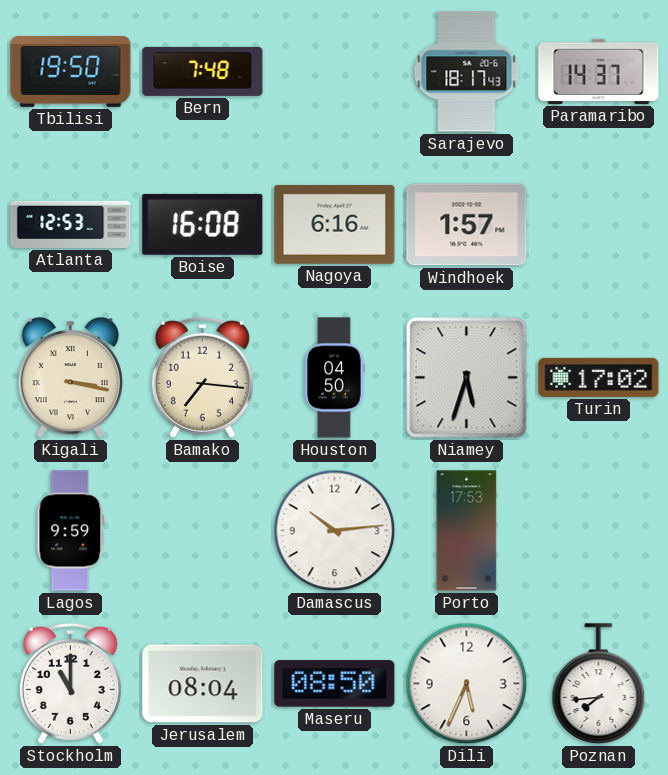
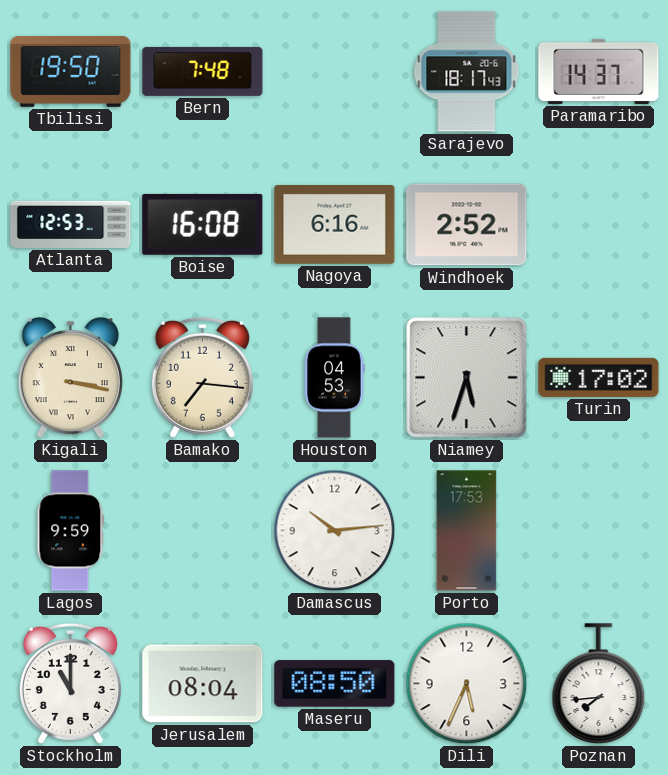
Windhoek: 1:57 -> 2:52 (467, 225)
Houston: 04:50 -> 04:53 (334, 378)
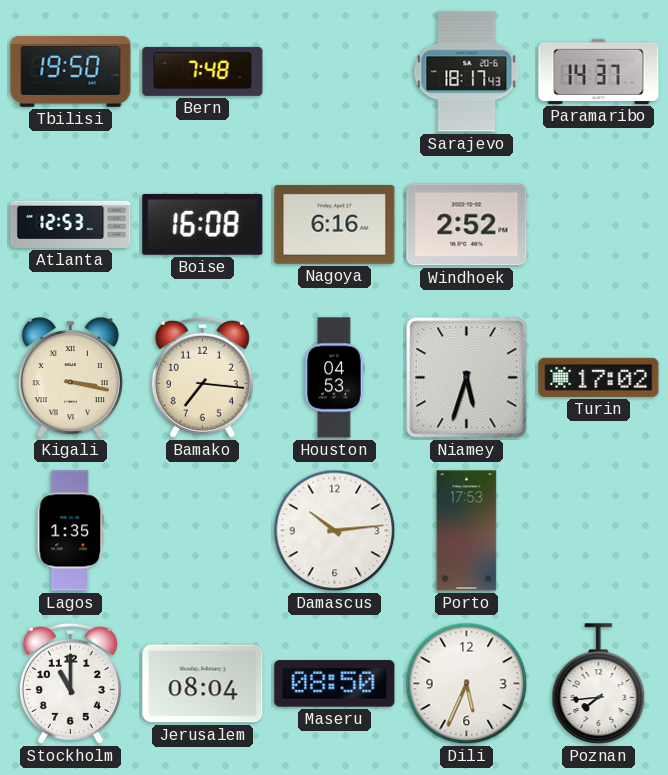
Lagos: 9:59 -> 1:35 (71, 531)
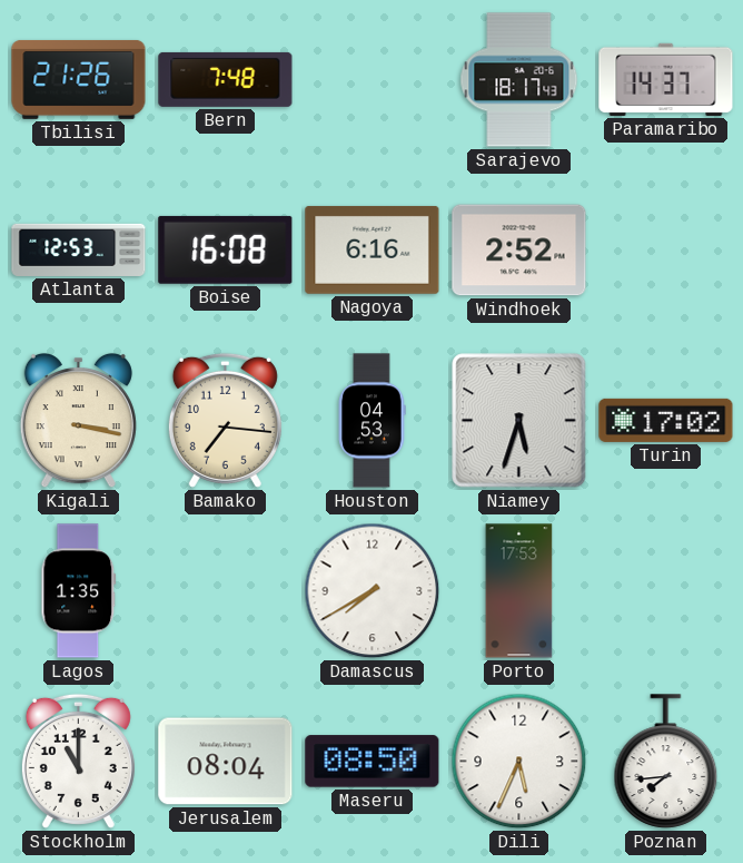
Tbilisi: 19:50 -> 21:26 (79, 79)
Damascus: 10:14 -> 7:40 (373, 591)
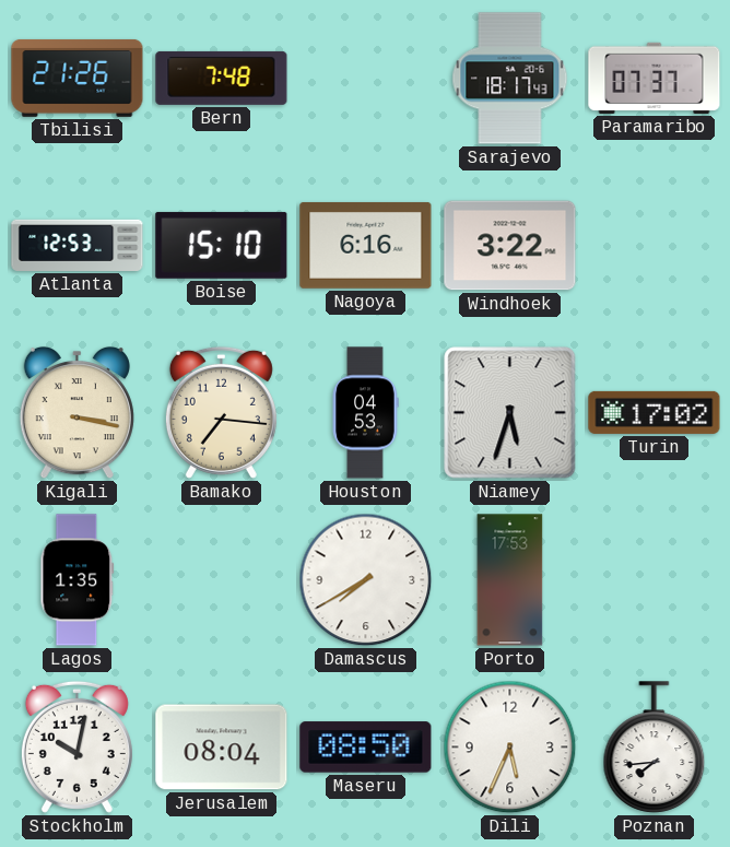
Paramaribo: 14:37 -> 07:37 (655, 78)
Boise: 16:08 -> 15:10 (222, 245)
Windhoek: 2:52 -> 3:22 (510, 246)
Stockholm: 11:00 -> 10:02 (76, 746)
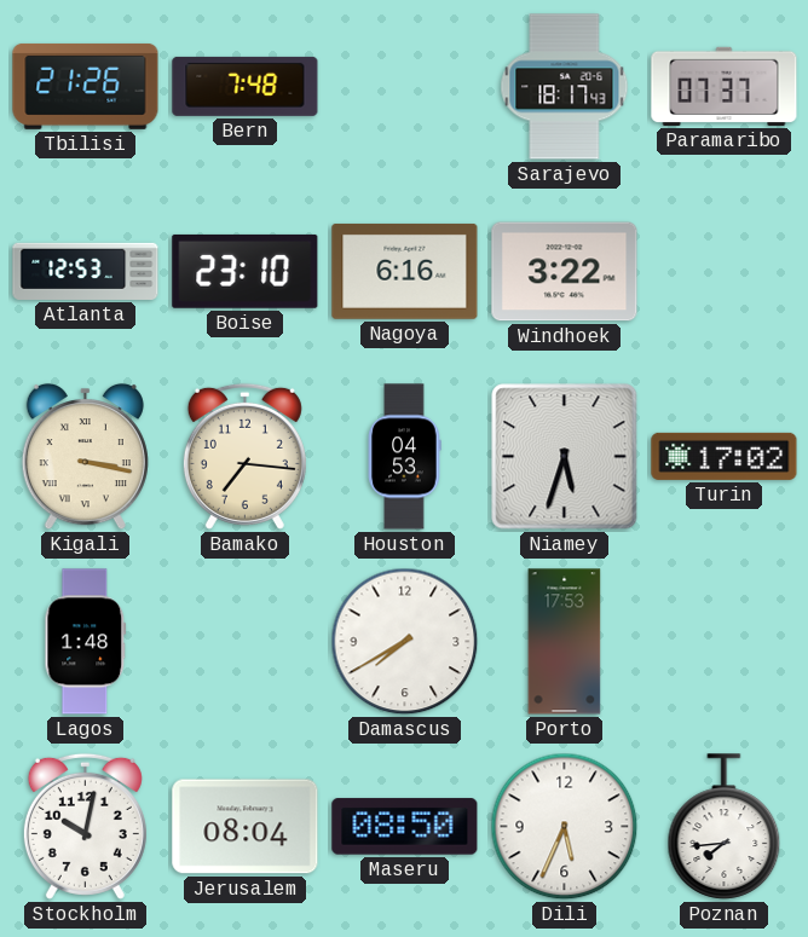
Boise: 15:10 -> 23:10 (246, 271)
Lagos: 1:35 -> 1:48 (86, 642)
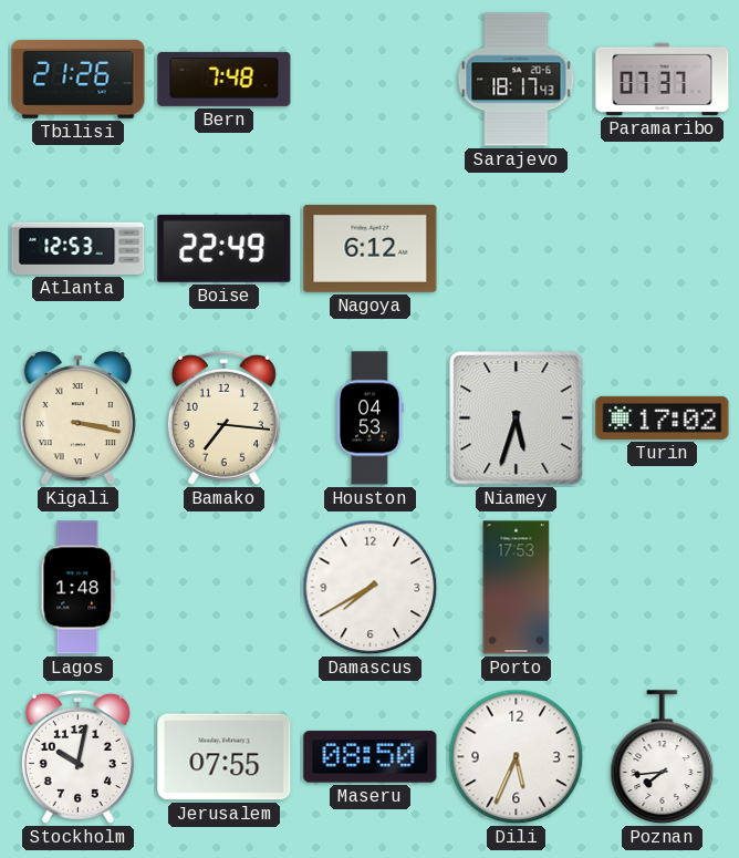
Boise: 23:10 -> 22:49 (225, 248)
Nagoya: 6:16 -> 6:12 (371, 248)
Windhoek: 3:22 -> none (565, 272)
Jerusalem: 08:04 -> 07:55 (225, 757)
